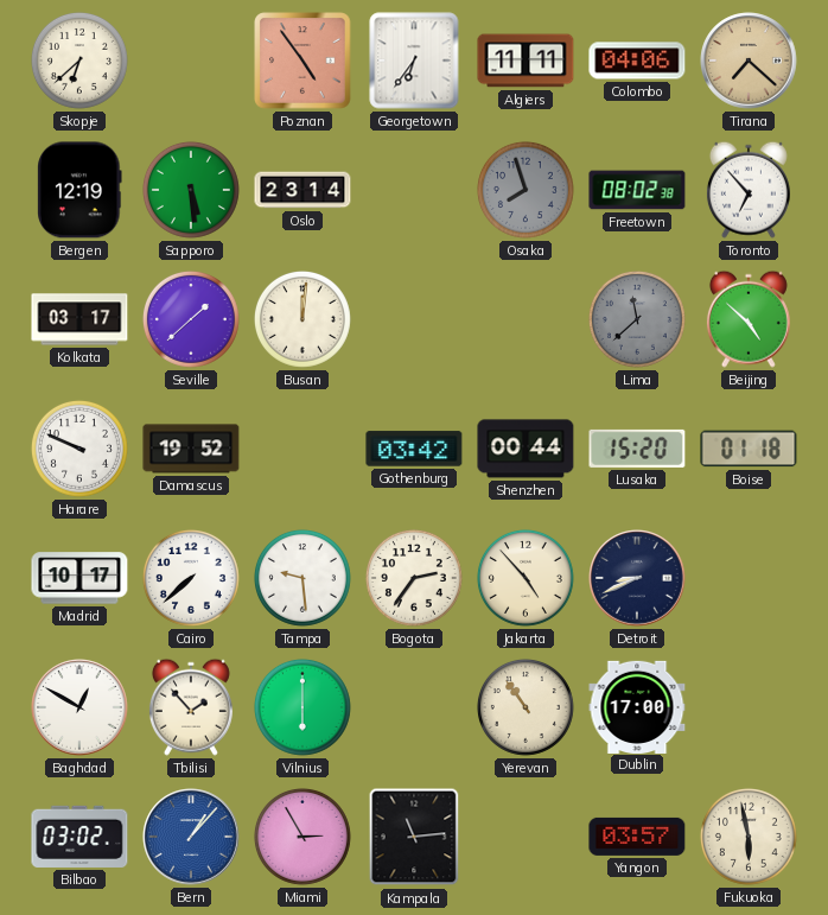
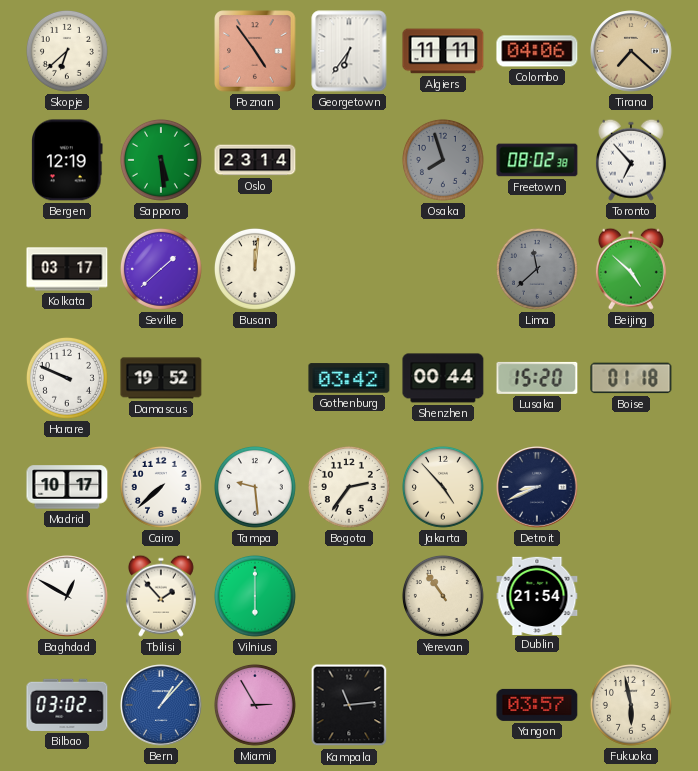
Dublin: 17:00 -> 21:54 (537, 595)
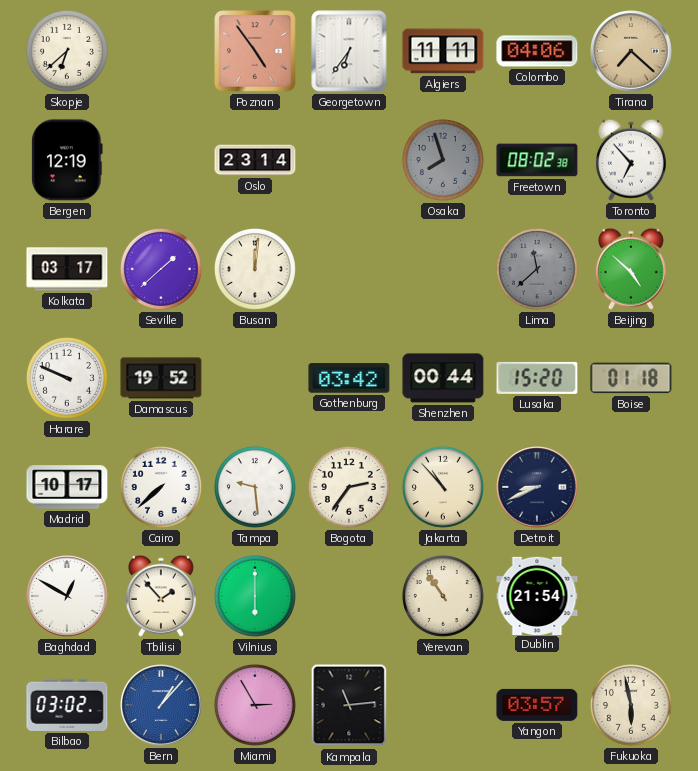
Sapporo: 5:29 -> none (161, 160)
Jakarta: 4:53 -> 10:53 (443, 487)
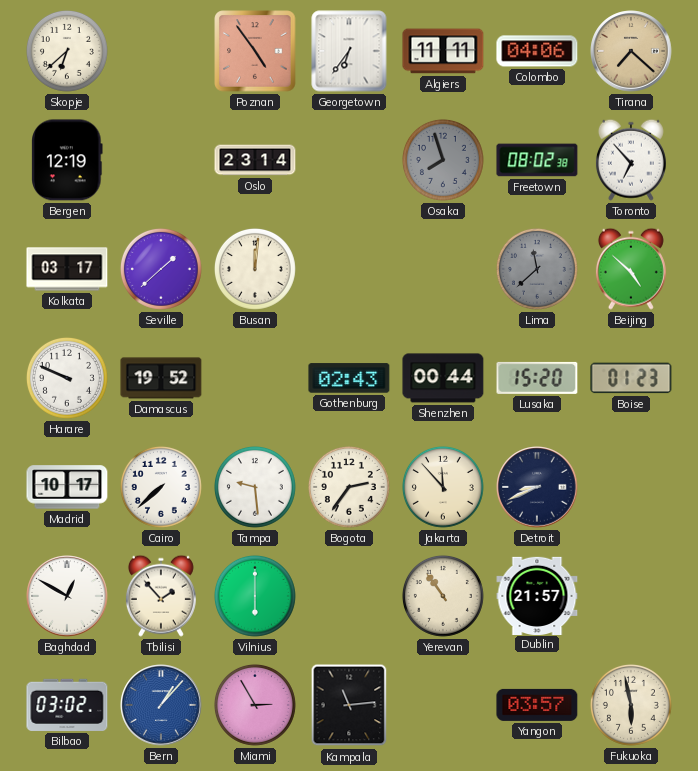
Gothenburg: 03:42 -> 02:43 (349, 378)
Boise: 01:18 -> 01:23 (631, 378)
Jakarta: 10:53 -> 11:53 (443, 487)
Dublin: 21:54 -> 21:57 (537, 595)
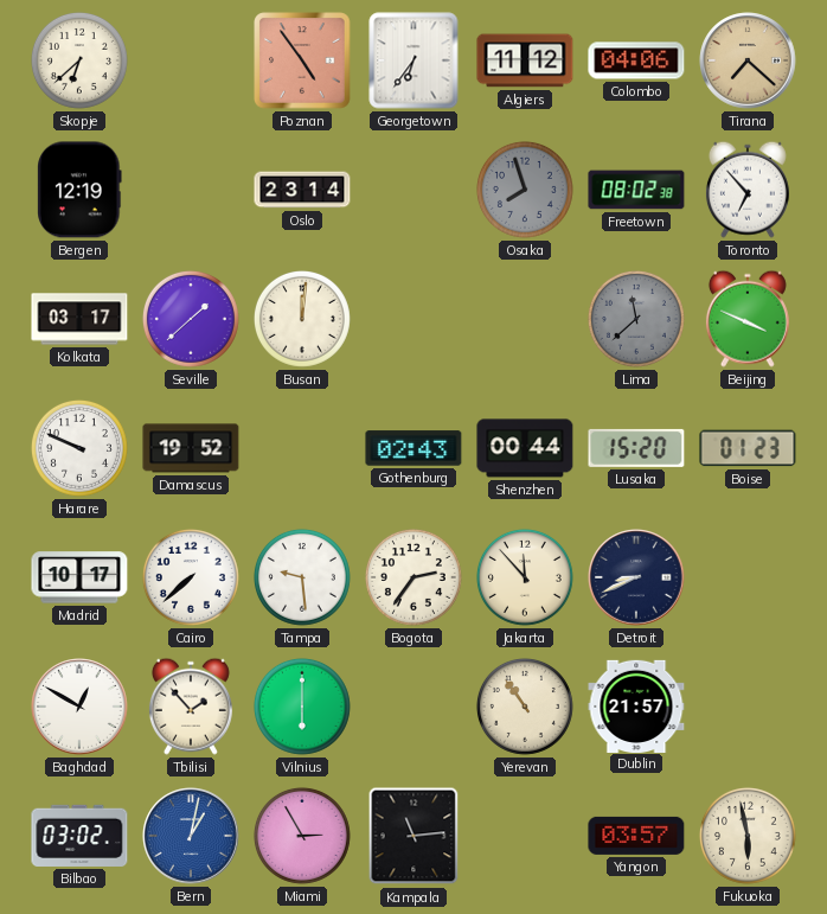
Algiers: 11:11 -> 11:12 (525, 60)
Beijing: 4:52 -> 3:49 (748, 319)
Bern: 1:07 -> 1:02 (191, 836)
